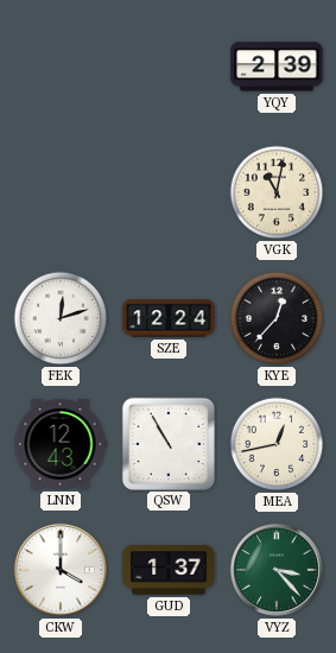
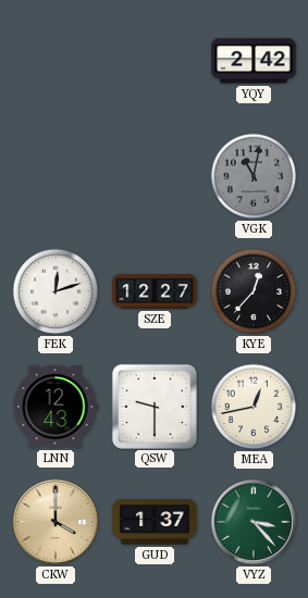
YQY: 2:39 -> 2:42 (254, 61)
VGK dial: cream -> grey (254, 176)
SZE: 12:24 -> 12:27 (155, 291)
QSW: 10:55 -> 9:30 (153, 406)
CKW dial: white -> champagne (56, 522)
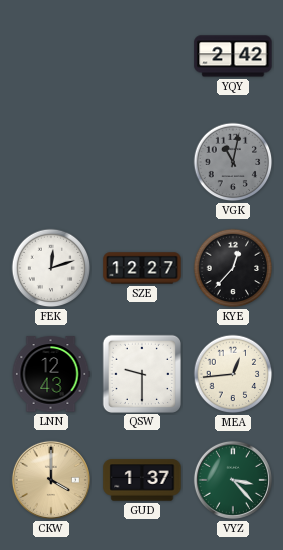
MEA: 12:43 -> 12:44 (233, 374)
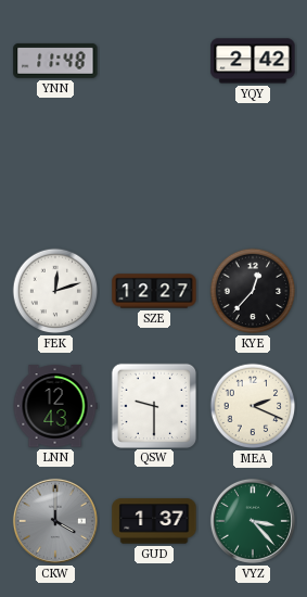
YNN: none -> 11:48 (55, 61)
VGK: 11:02 -> none (233, 162)
MEA: 12:44 -> 2:19 (253, 406)
CKW dial: champagne -> grey (55, 521)
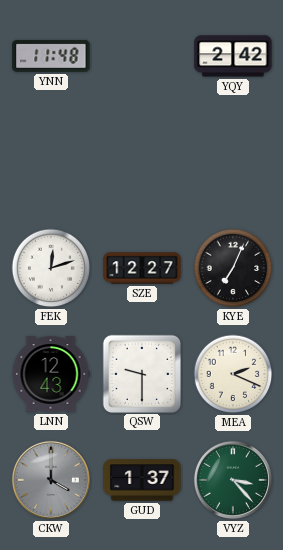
KYE: 12:37 -> 7:04 (233, 268)
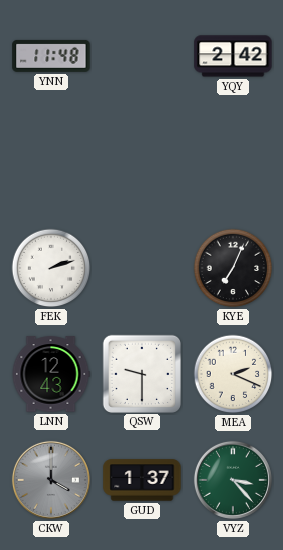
FEK: 12:12 -> 2:12 (51, 268)
SZE: 12:27 -> none (142, 268)
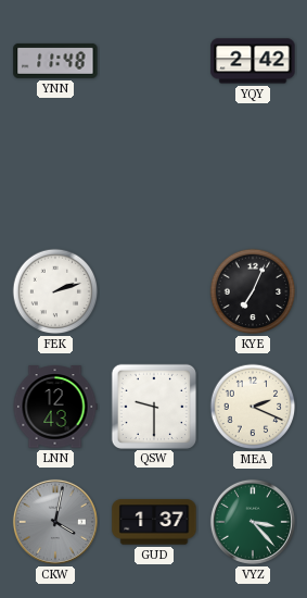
CKW: 4:00 -> 4:02 (55, 522)
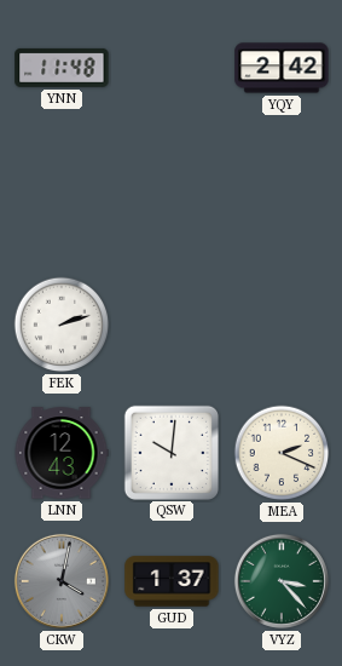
KYE: 7:04 -> none (253, 291)
QSW: 9:30 -> 10:01 (170, 452)
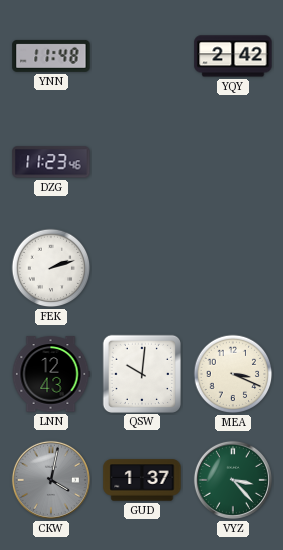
DZG: none -> 11:23 (51, 162)
MEA: 2:19 -> 3:19 (233, 374)
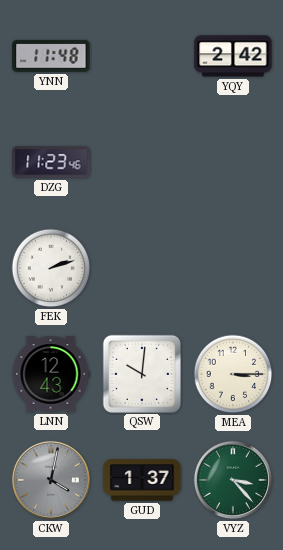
MEA: 3:19 -> 3:15 (233, 374)
